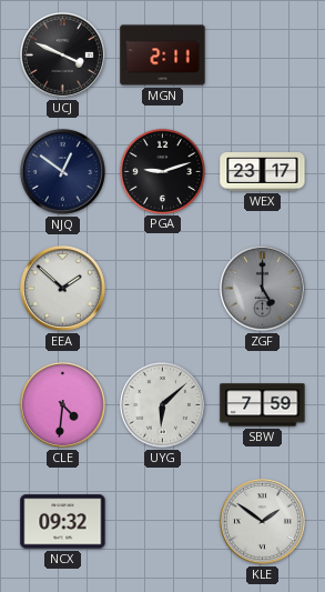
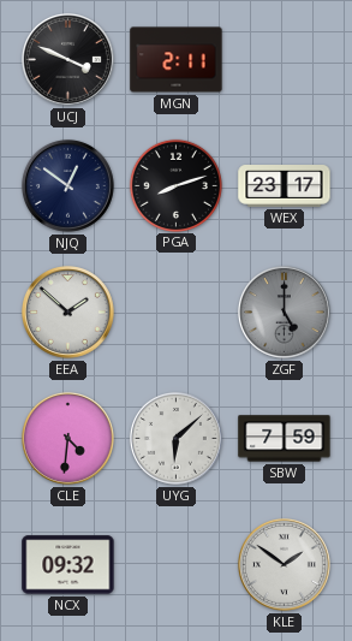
PGA: 9:12 -> 8:12 (175, 185)
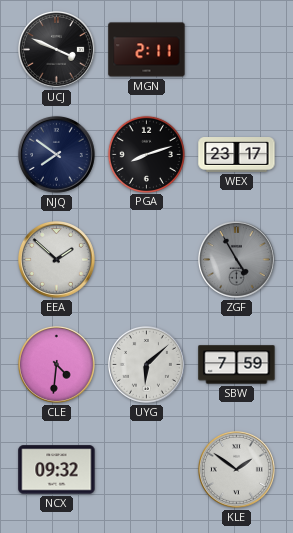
NJQ: 12:51 -> 7:51 (56, 154)
ZGF: 5:00 -> 4:55 (236, 259)
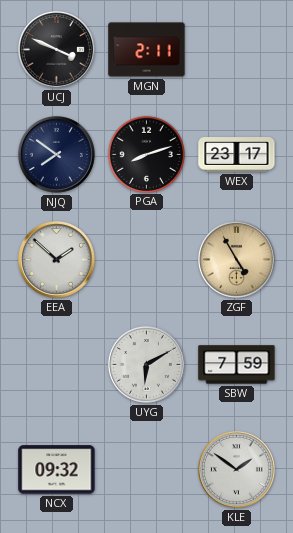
ZGF dial: grey -> champagne (236, 259)
CLE: 4:31 -> none (56, 364)
UYG: 6:08 -> 6:10 (146, 364)
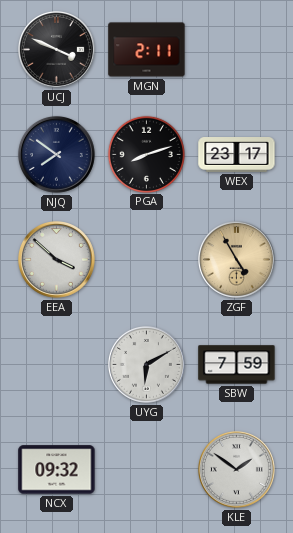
EEA: 1:52 -> 3:52 (56, 259)
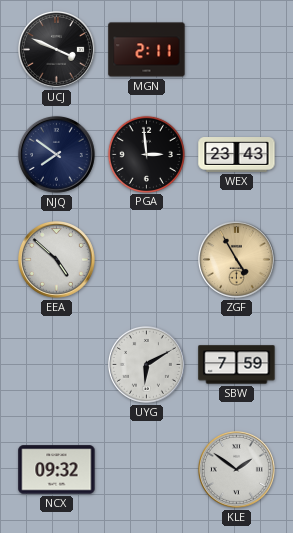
PGA: 8:12 -> 2:59 (146, 154)
WEX: 23:17 -> 23:43 (237, 155)
EEA: 3:52 -> 4:52 (56, 259)
